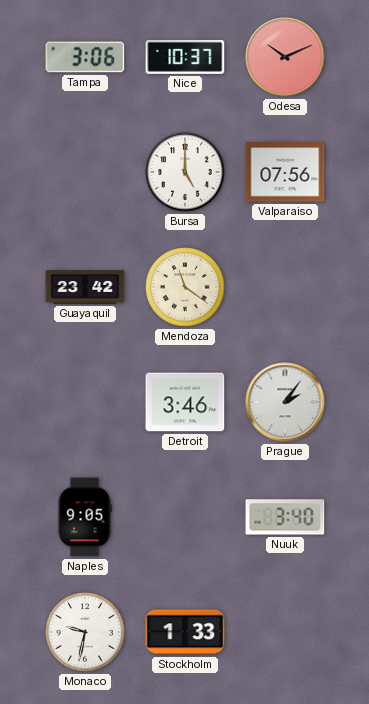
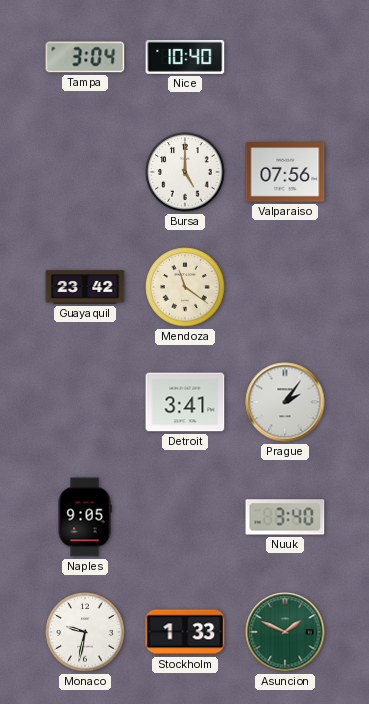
Tampa: 3:06 -> 3:04 (85, 57)
Nice: 10:37 -> 10:40 (185, 57)
Odesa: 10:11 -> none (285, 57)
Detroit: 3:46 -> 3:41 (185, 402)
Asuncion: none -> 1:49 (285, 632)
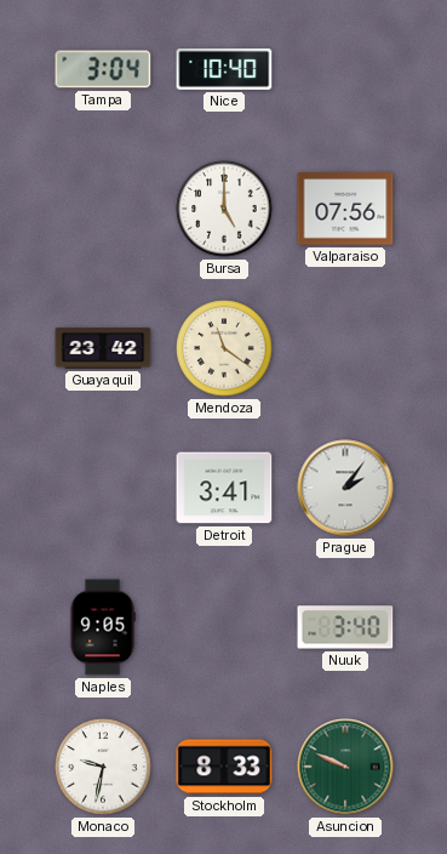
Stockholm: 1:33 -> 8:33 (224, 767)
Asuncion: 1:49 -> 9:49 (345, 767)
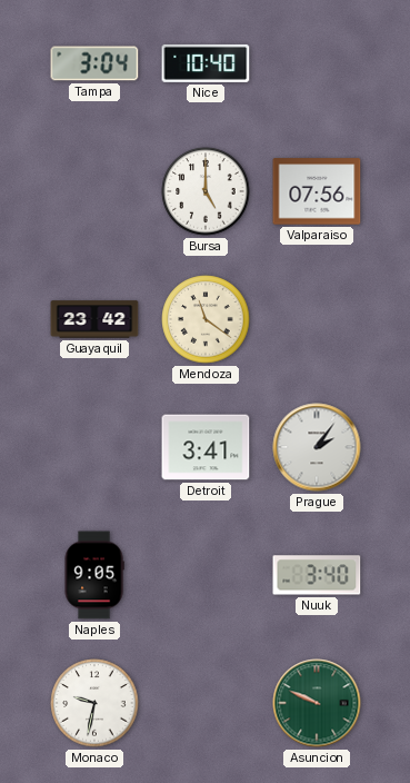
Stockholm: 8:33 -> none (224, 767)
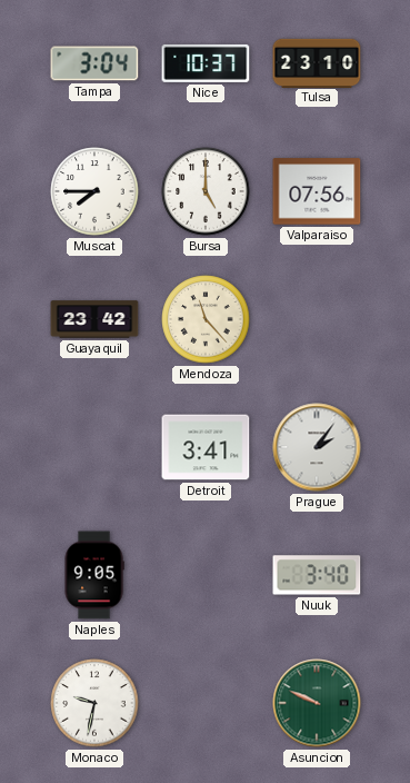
Nice: 10:40 -> 10:37 (206, 63)
Tulsa: none -> 23:10 (317, 62)
Muscat: none -> 7:45 (94, 191)
Mendoza: 11:21 -> 11:23 (206, 319)
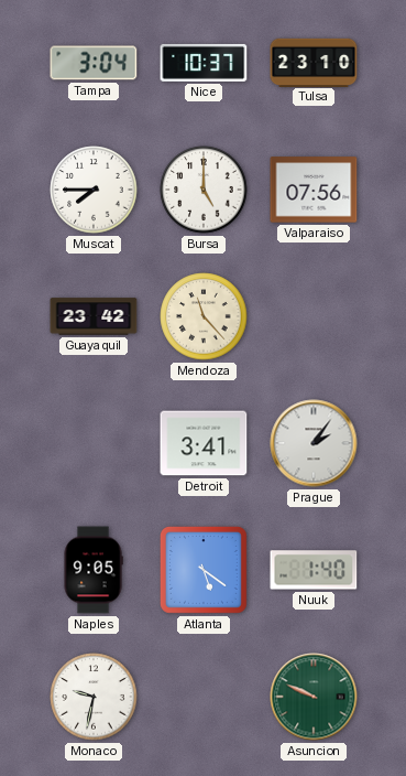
Atlanta: none -> 5:21 (204, 570)
Nuuk: 3:40 -> 1:40 (314, 570)
